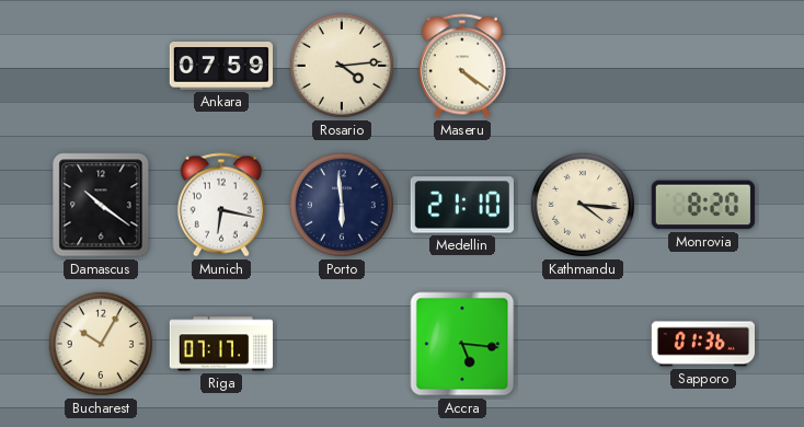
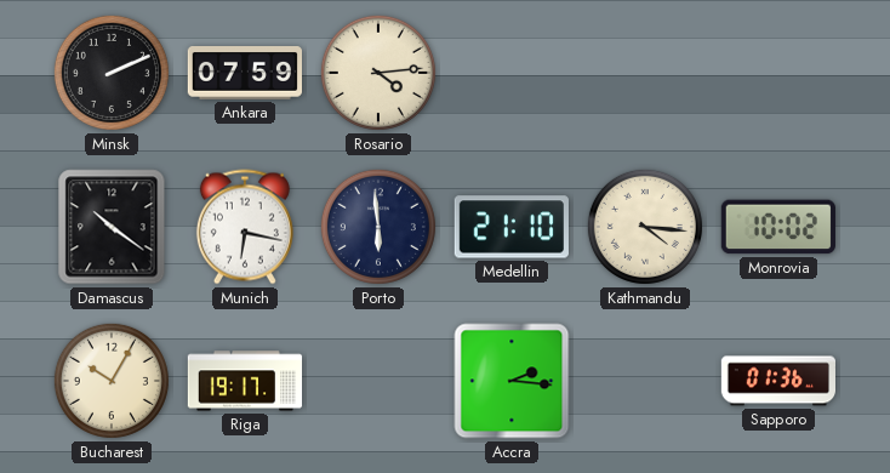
Minsk: none -> 2:11 (112, 73)
Maseru: 4:21 -> none (462, 66)
Monrovia: 8:20 -> 10:02 (777, 227)
Riga: 07:17 -> 19:17 (245, 381)
Accra: 5:16 -> 2:16 (512, 381)
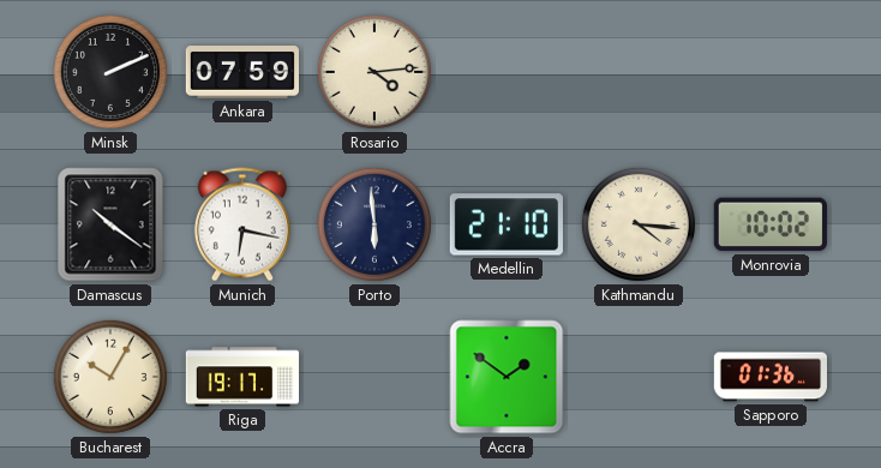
Accra: 2:16 -> 1:51 (507, 377)
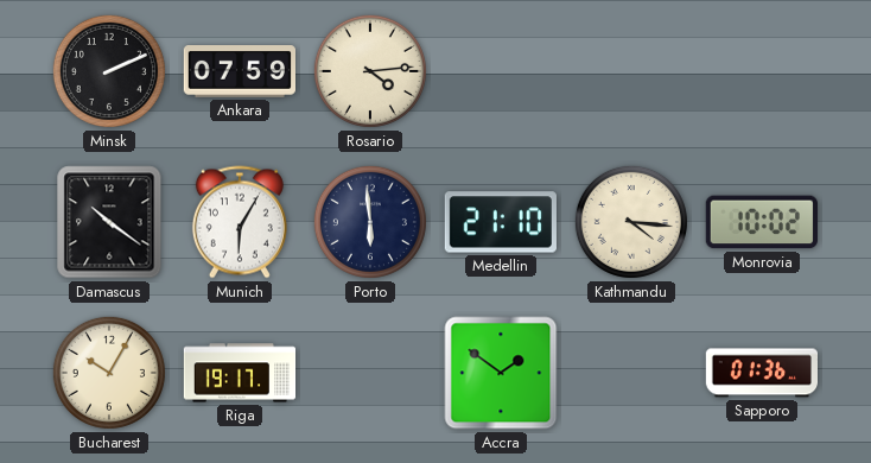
Munich: 6:17 -> 6:05 (240, 222)
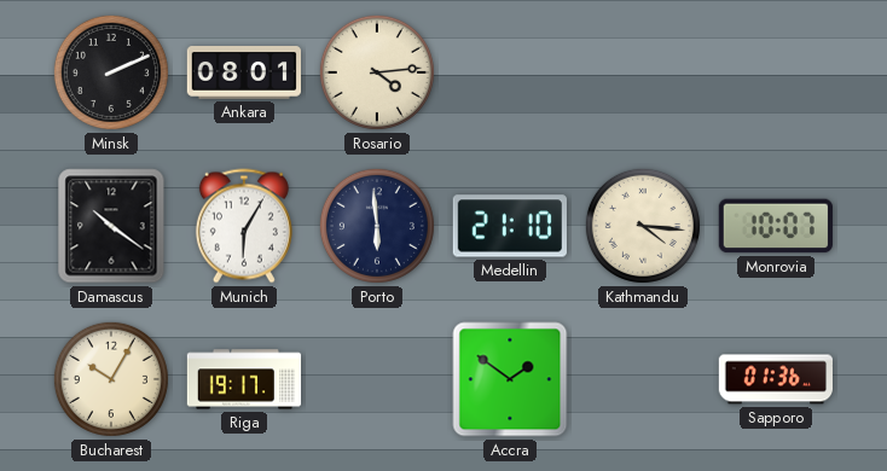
Ankara: 07:59 -> 08:01 (243, 72)
Monrovia: 10:02 -> 10:07 (775, 226)
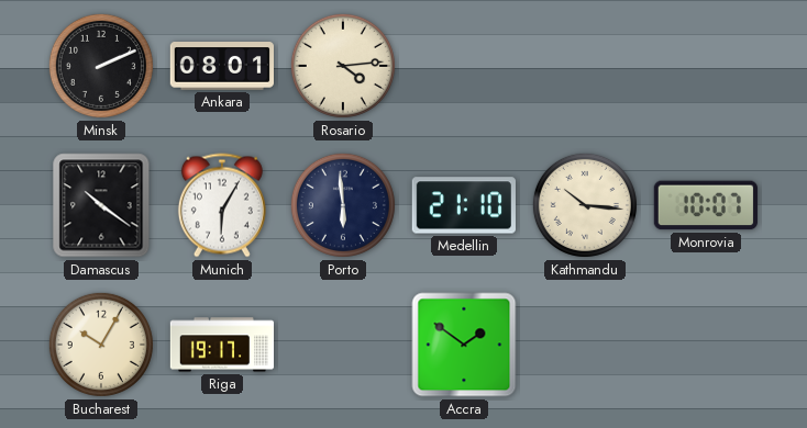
Kathmandu: 4:16 -> 10:16 (585, 205)
Sapporo: 01:36 -> none (776, 379)
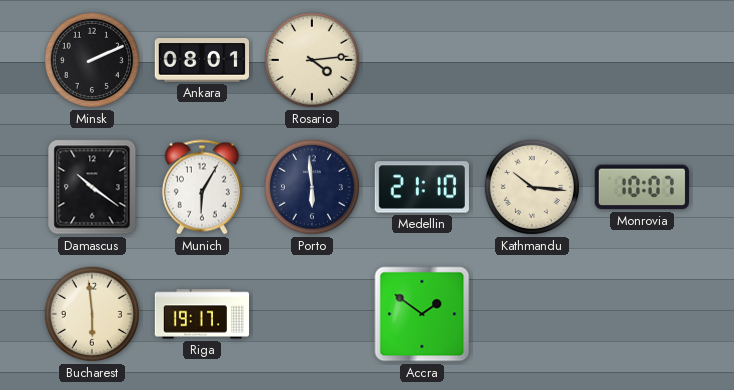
Bucharest: 10:05 -> 5:59 (92, 314)
